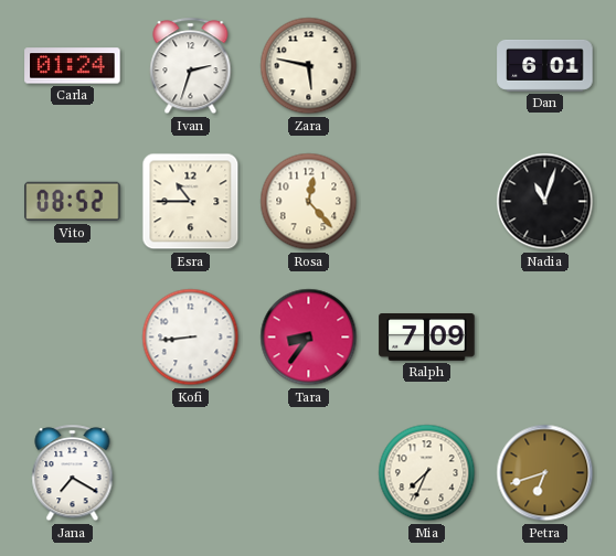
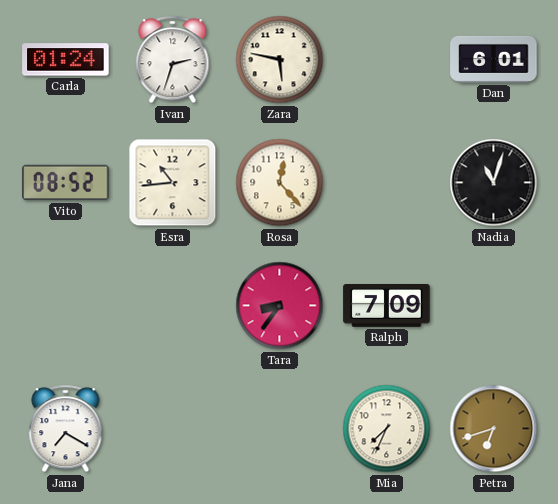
Esra: 10:45 -> 10:44 (173, 183)
Kofi: 8:44 -> none (191, 338)
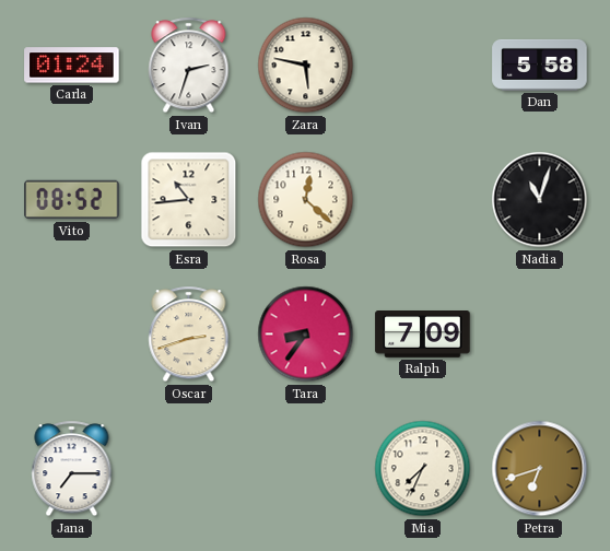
Dan: 6:01 -> 5:58 (540, 65)
Rosa: 12:23 -> 12:22 (306, 200)
Oscar: none -> 2:42 (189, 335)
Jana: 7:20 -> 7:15 (72, 469)
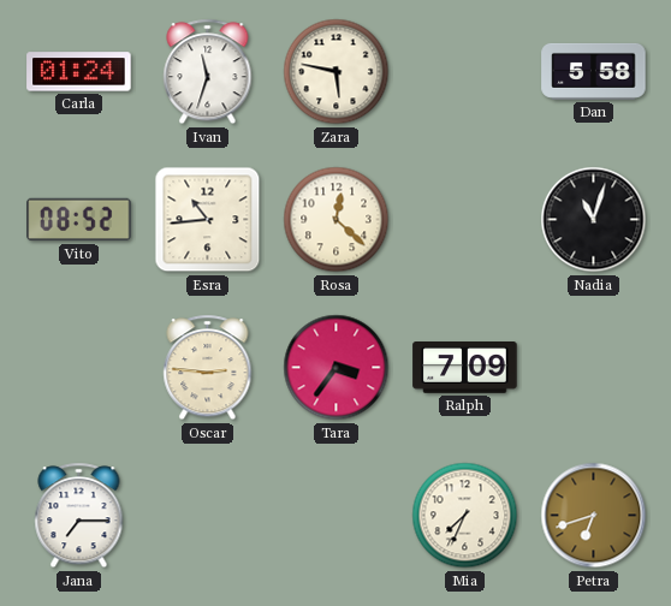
Ivan: 2:33 -> 11:33 (208, 72)
Oscar: 2:42 -> 2:46 (208, 368)
Tara: 8:36 -> 3:36 (337, 368)
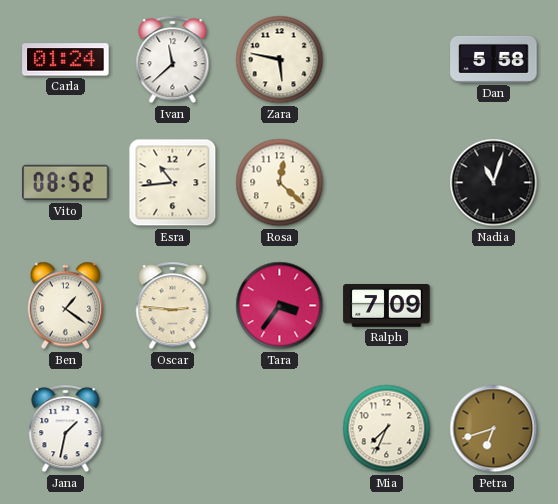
Ivan: 11:33 -> 11:38 (173, 60)
Ben: none -> 1:21 (66, 306)
Jana: 7:15 -> 1:32 (66, 429)
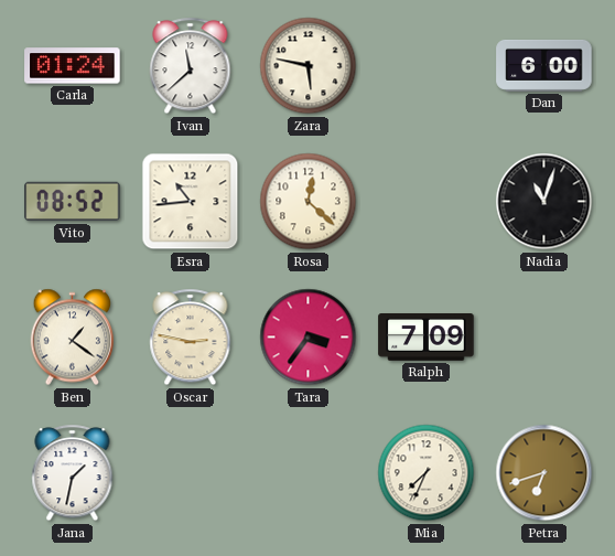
Dan: 5:58 -> 6:00 (544, 65)
Oscar: 2:46 -> 2:47 (191, 338)
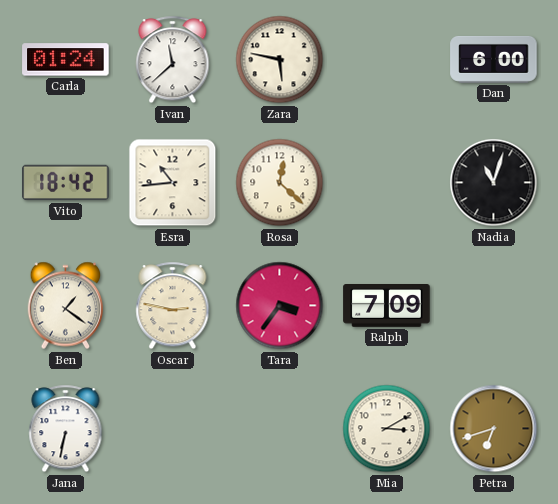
Vito: 08:52 -> 18:42 (66, 183)
Jana: 1:32 -> 6:32 (66, 429)
Mia: 7:34 -> 3:10 (387, 429)
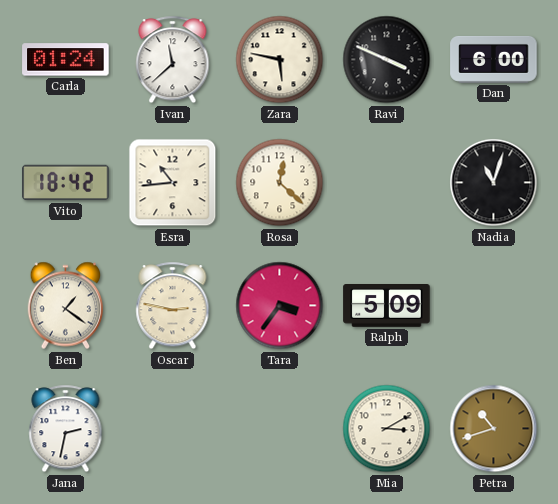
Ravi: none -> 3:49 (387, 60)
Ralph: 7:09 -> 5:09 (387, 306)
Jana: 6:32 -> 2:32 (66, 429)
Petra: 6:42 -> 10:42 (494, 429)
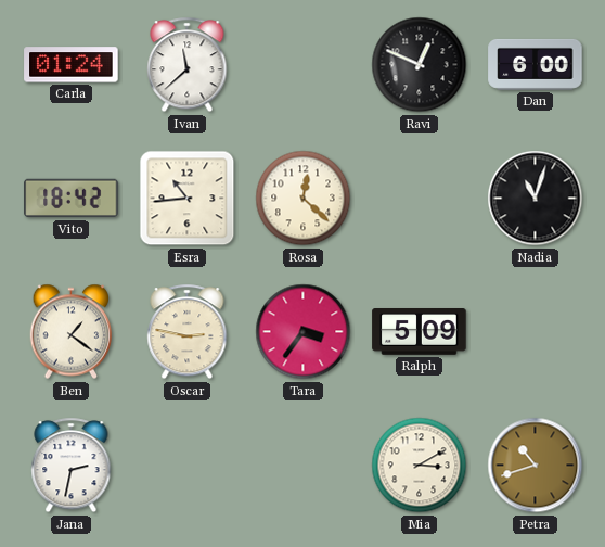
Zara: 5:47 -> none (280, 60)
Ravi: 3:49 -> 12:49 (420, 65)
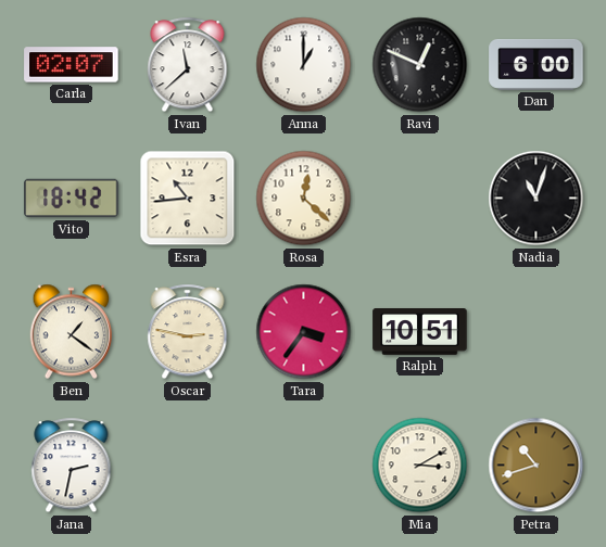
Carla: 01:24 -> 02:07 (72, 65)
Anna: none -> 1:00 (304, 65)
Ralph: 5:09 -> 10:51 (420, 332)
